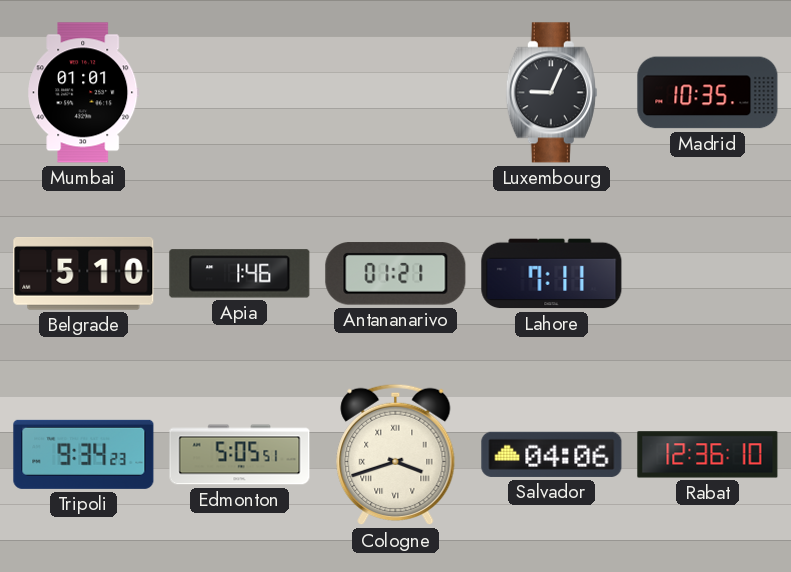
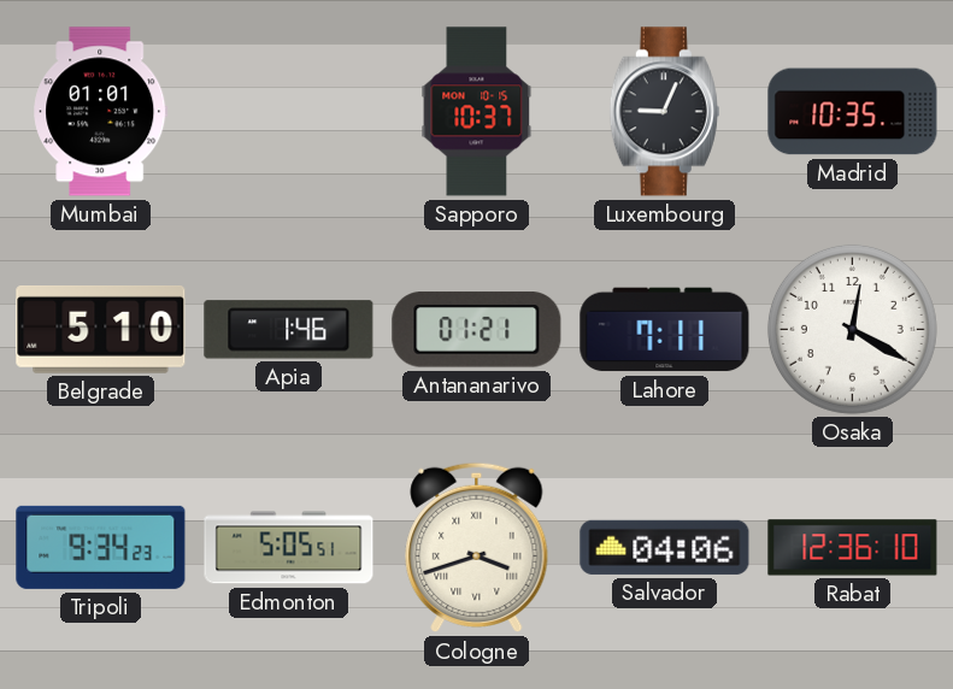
Sapporo: none -> 10:37 (477, 112)
Osaka: none -> 12:20 (852, 329)
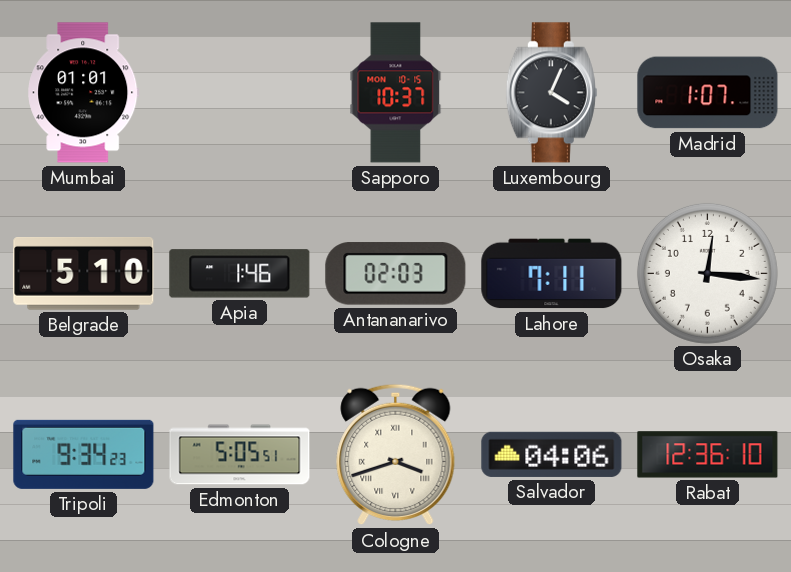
Luxembourg: 9:04 -> 4:04 (551, 93)
Madrid: 10:35 -> 1:07 (708, 93)
Antananarivo: 01:21 -> 02:03 (396, 274)
Osaka: 12:20 -> 12:16 (707, 273)
